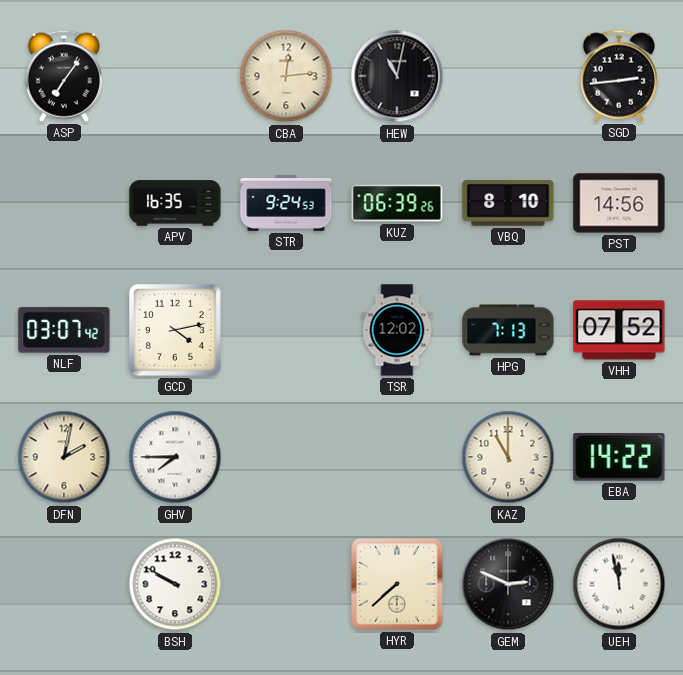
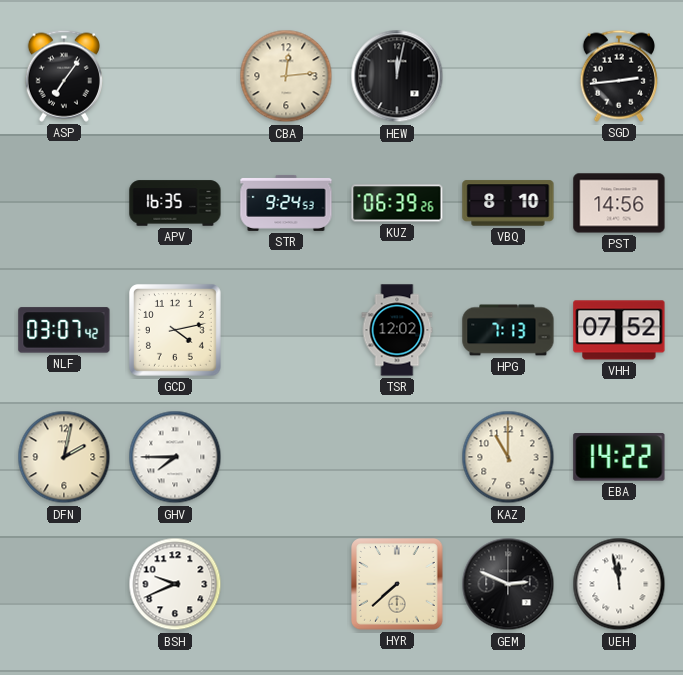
HEW: 11:02 -> 12:02 (397, 76)
BSH: 9:50 -> 9:41 (175, 584)
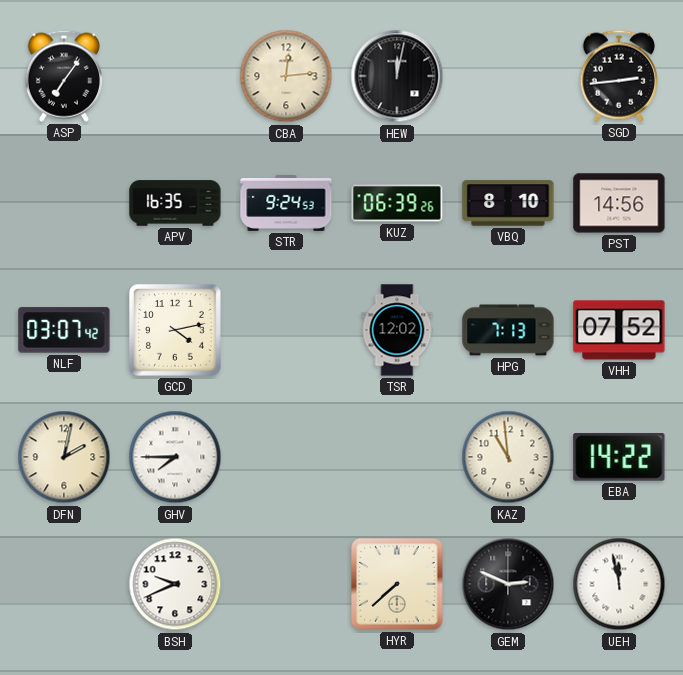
KAZ: 11:00 -> 10:59 (508, 457)
